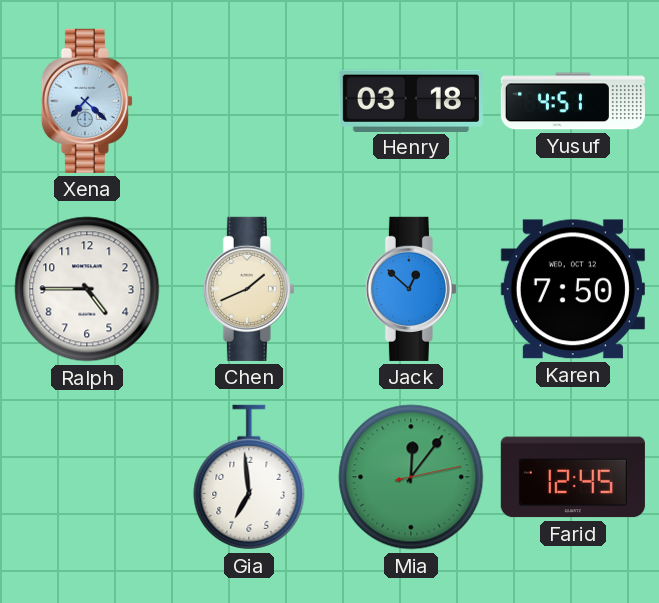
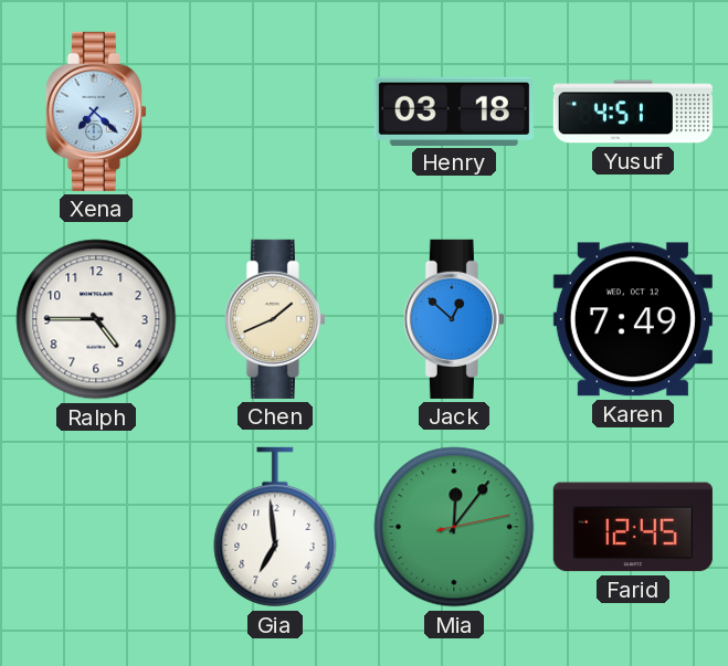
Karen: 7:50 -> 7:49 (633, 319)
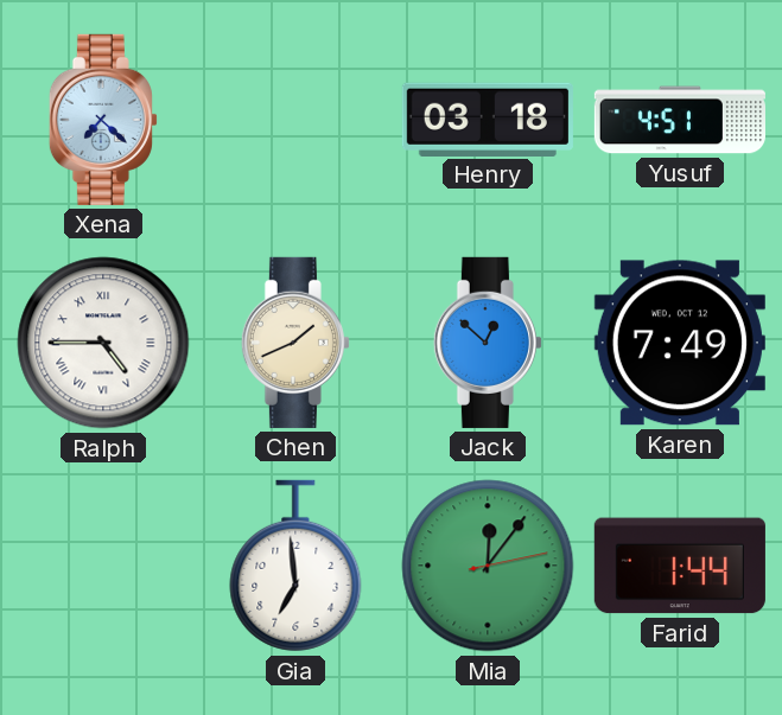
Ralph numerals: Arabic -> Roman (103, 343)
Farid: 12:45 -> 1:44 (680, 566)
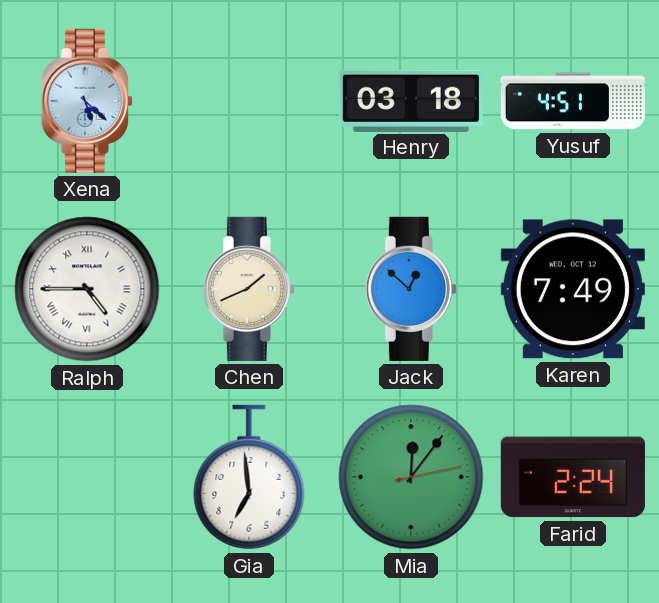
Xena: 7:22 -> 5:22 (87, 101)
Farid: 1:44 -> 2:24 (573, 477)
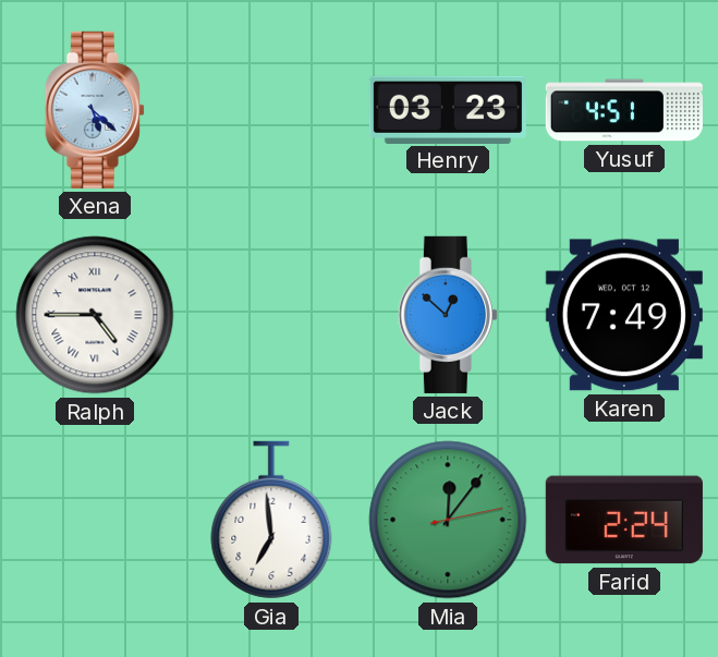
Henry: 03:18 -> 03:23 (448, 109)
Chen: 1:41 -> none (249, 289)
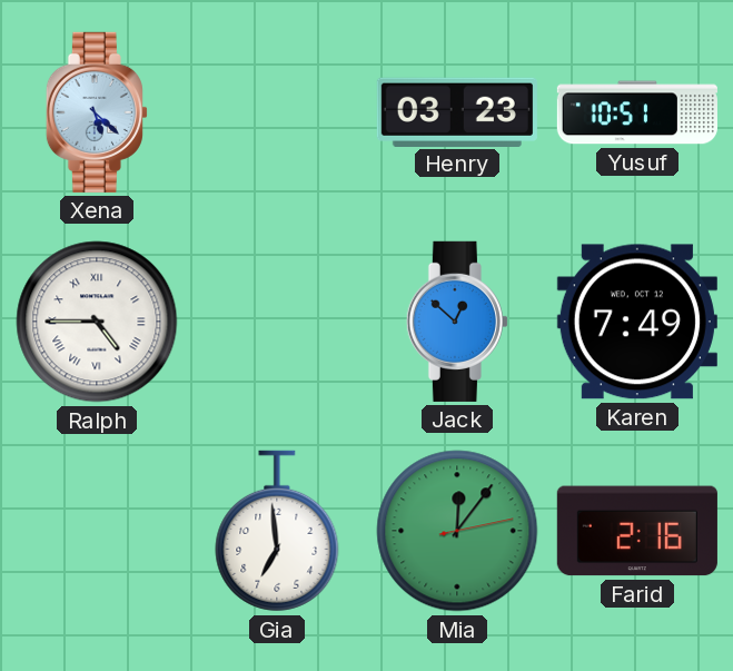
Yusuf: 4:51 -> 10:51 (637, 112)
Farid: 2:24 -> 2:16 (637, 531)
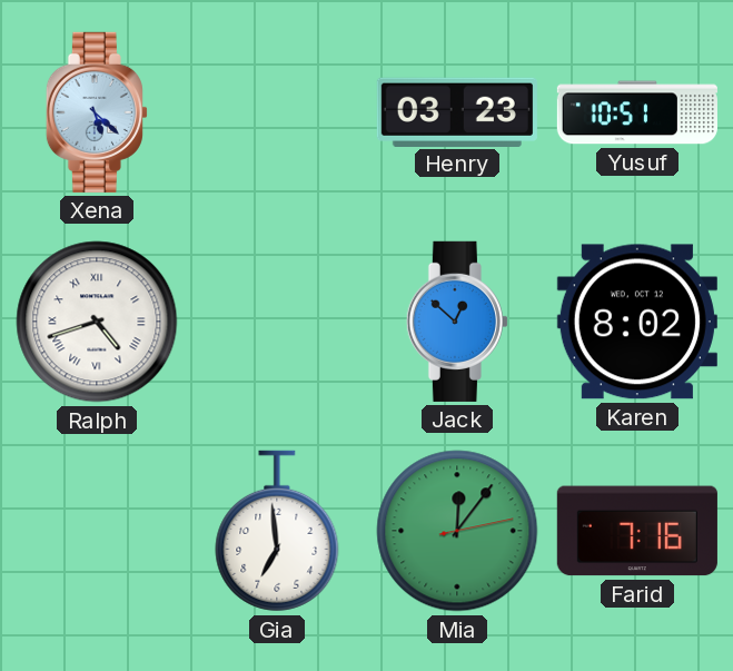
Ralph: 4:45 -> 4:42 (97, 322)
Karen: 7:49 -> 8:02 (637, 322)
Farid: 2:16 -> 7:16 (637, 531)
